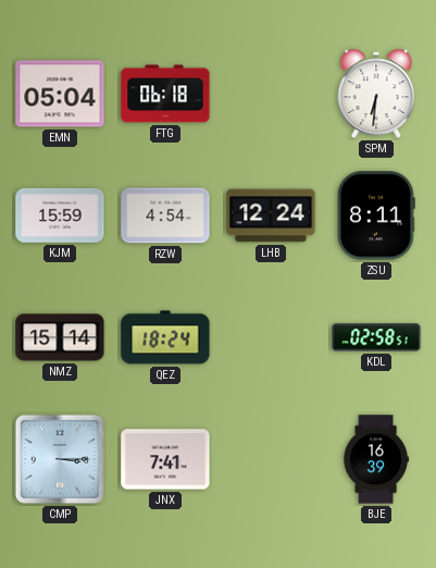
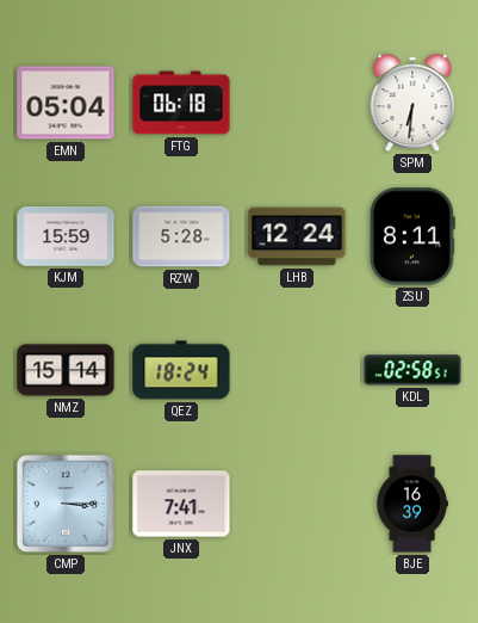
RZW: 4:54 -> 5:28 (181, 236)
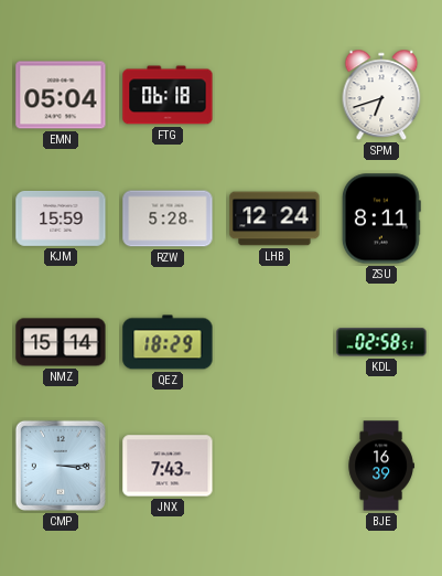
SPM: 6:31 -> 6:42 (381, 95)
QEZ: 18:24 -> 18:29 (168, 342)
JNX: 7:41 -> 7:43 (168, 466)
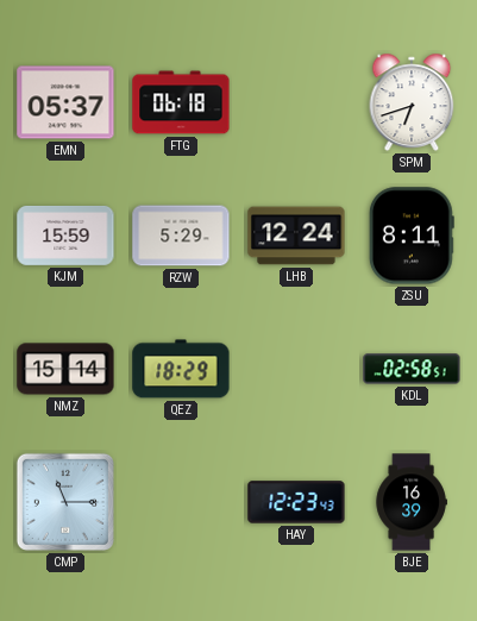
EMN: 05:04 -> 05:37 (65, 102)
RZW: 5:28 -> 5:29 (181, 236)
CMP: 3:15 -> 11:15 (65, 502)
JNX: 7:43 -> none (168, 466)
HAY: none -> 12:23 (296, 502)
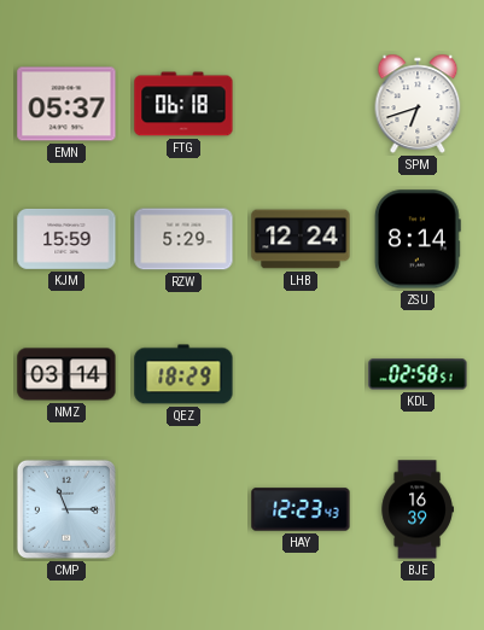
ZSU: 8:11 -> 8:14 (418, 239)
NMZ: 15:14 -> 03:14 (66, 374)
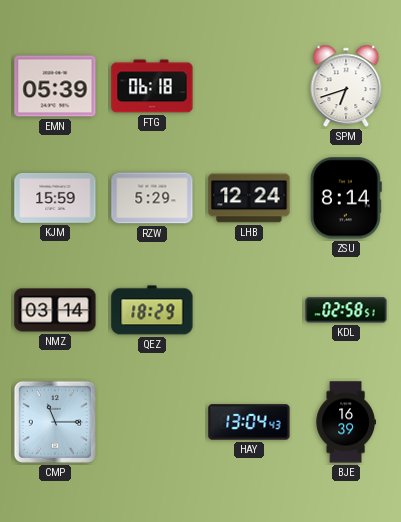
EMN: 05:37 -> 05:39 (55, 86)
HAY: 12:23 -> 13:04 (249, 422)
